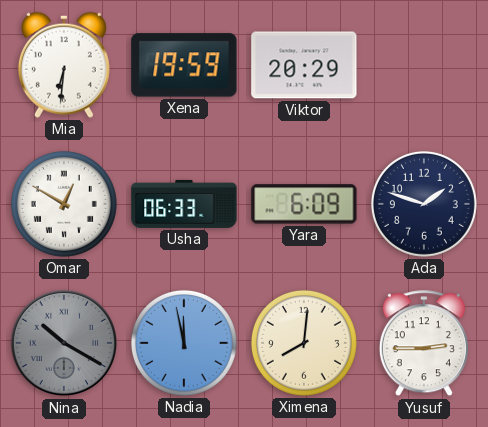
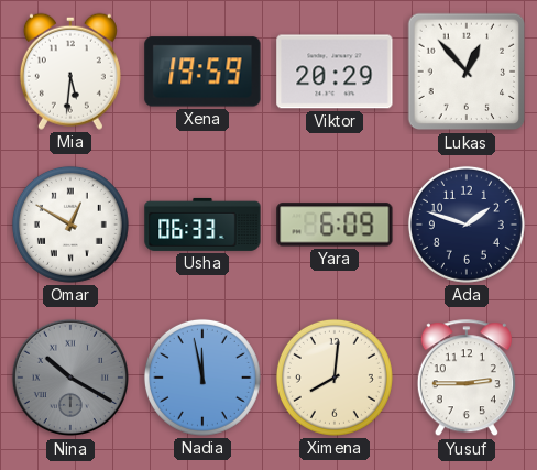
Mia: 6:31 -> 5:31 (70, 72)
Lukas: none -> 12:53 (467, 72)
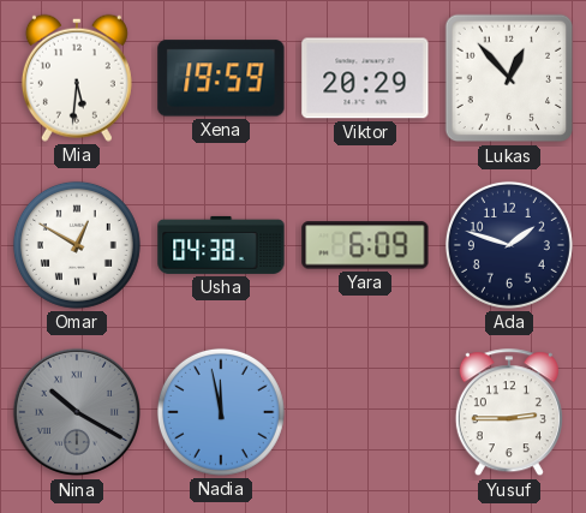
Usha: 06:33 -> 04:38 (221, 245)
Ximena: 8:01 -> none (335, 378)
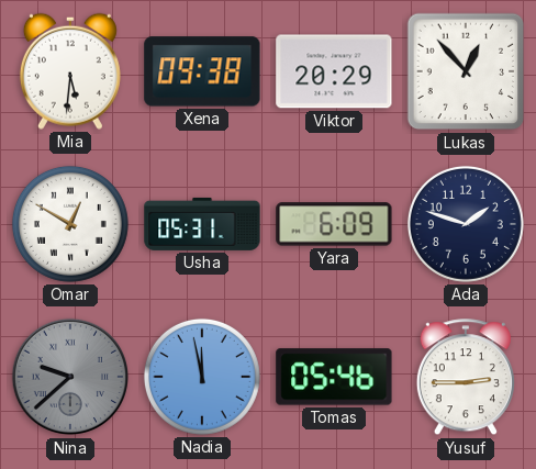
Xena: 19:59 -> 09:38 (202, 71)
Usha: 04:38 -> 05:31 (202, 224)
Nina: 10:20 -> 9:38 (70, 377)
Tomas: none -> 05:46 (334, 377)
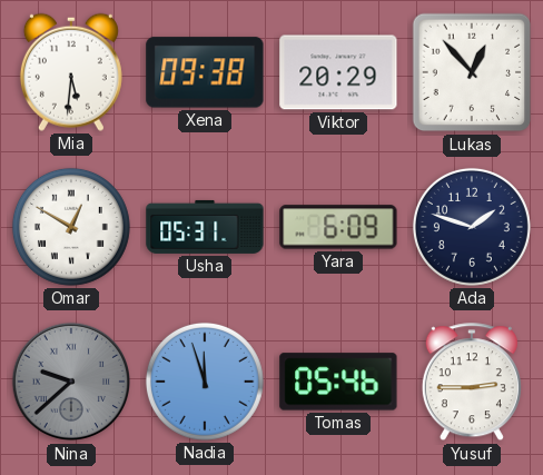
Nadia: 11:58 -> 11:57 (205, 382)
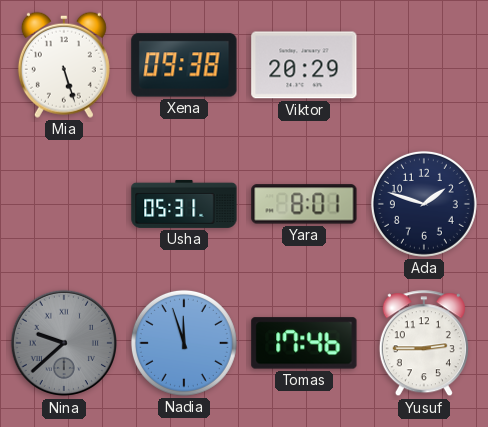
Mia: 5:31 -> 5:27 (64, 65)
Lukas: 12:53 -> none (472, 72)
Omar: 12:50 -> none (71, 227)
Yara: 6:09 -> 8:01 (304, 204)
Tomas: 05:46 -> 17:46 (304, 343)
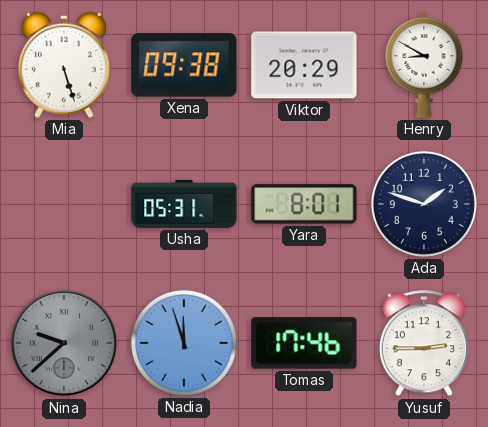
Henry: none -> 8:50 (424, 65)
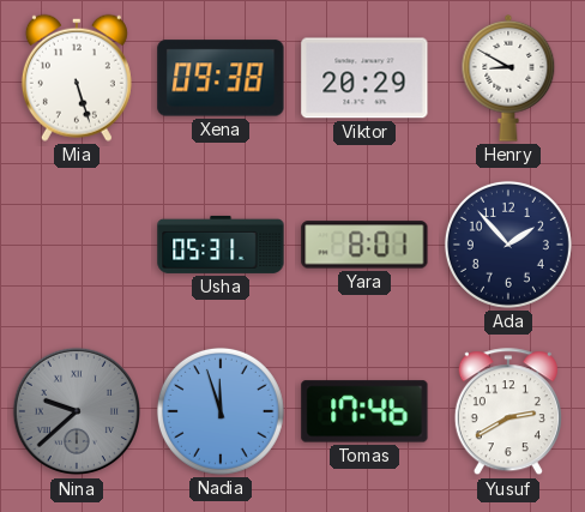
Ada: 1:48 -> 1:53 (508, 245)
Yusuf: 2:45 -> 2:40 (508, 412)
